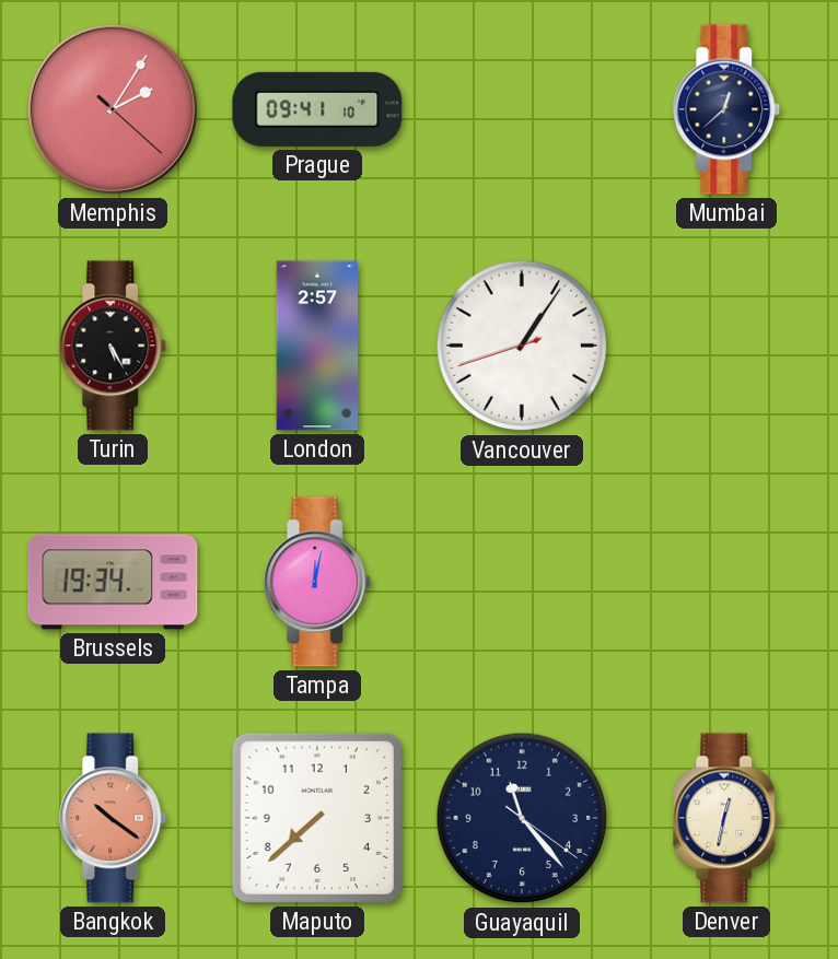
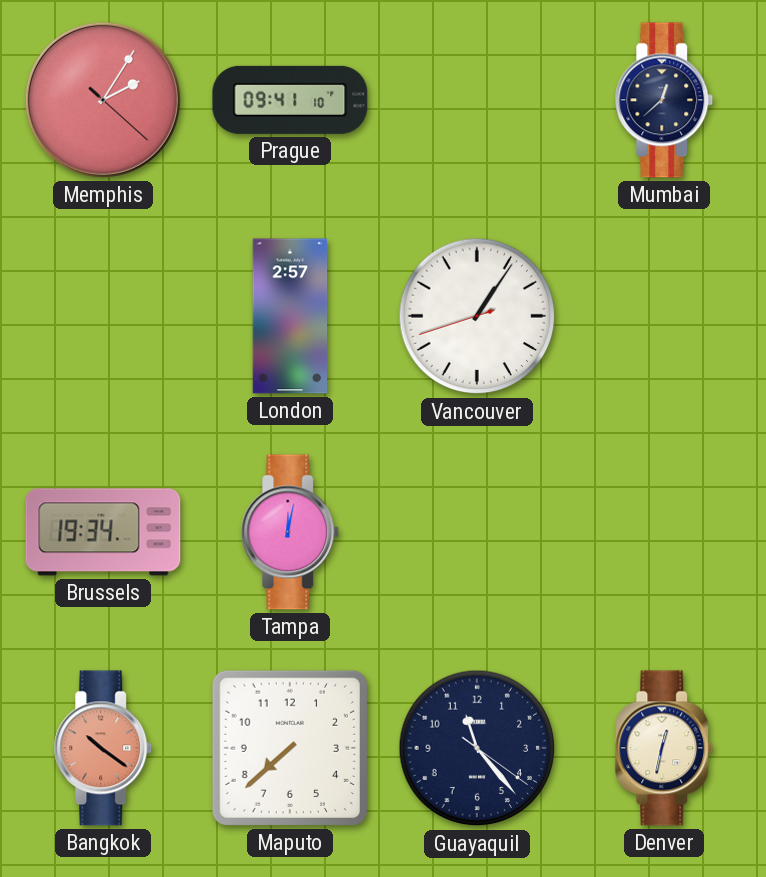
Turin: 5:25 -> none (113, 346)
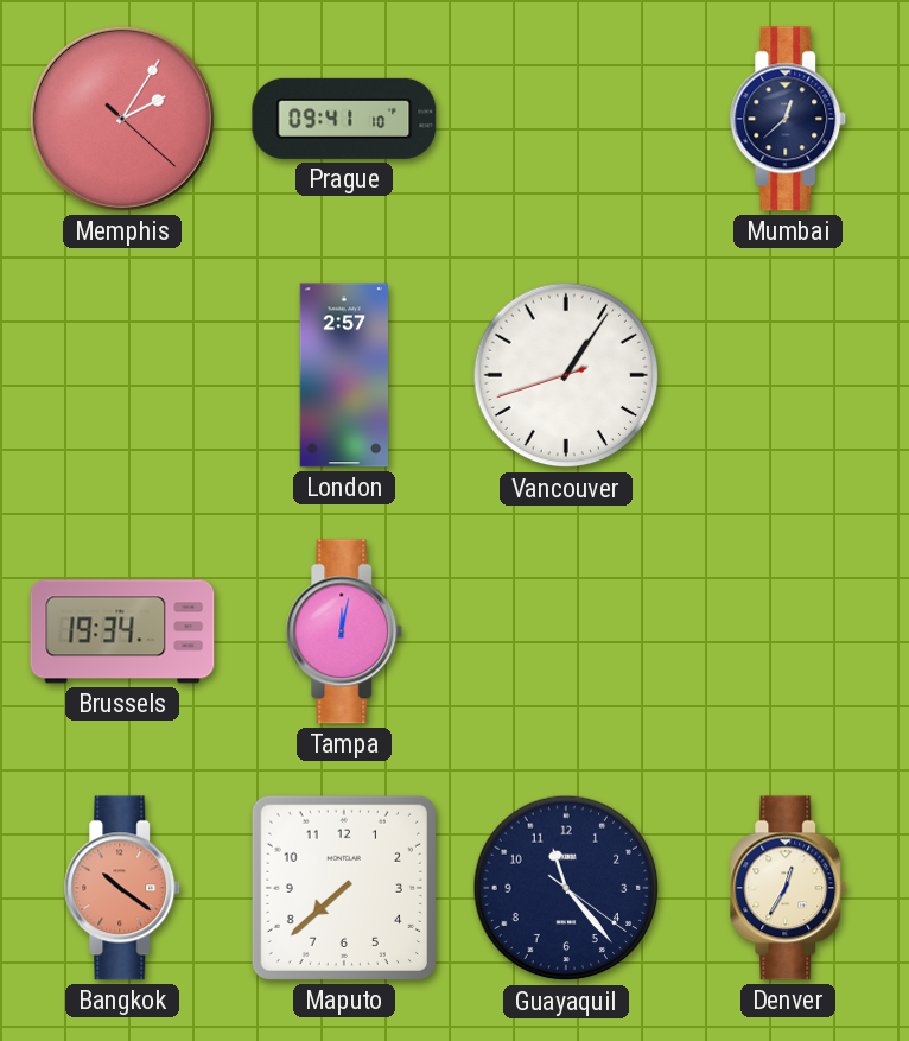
Denver: 12:32 -> 12:35 (788, 888)
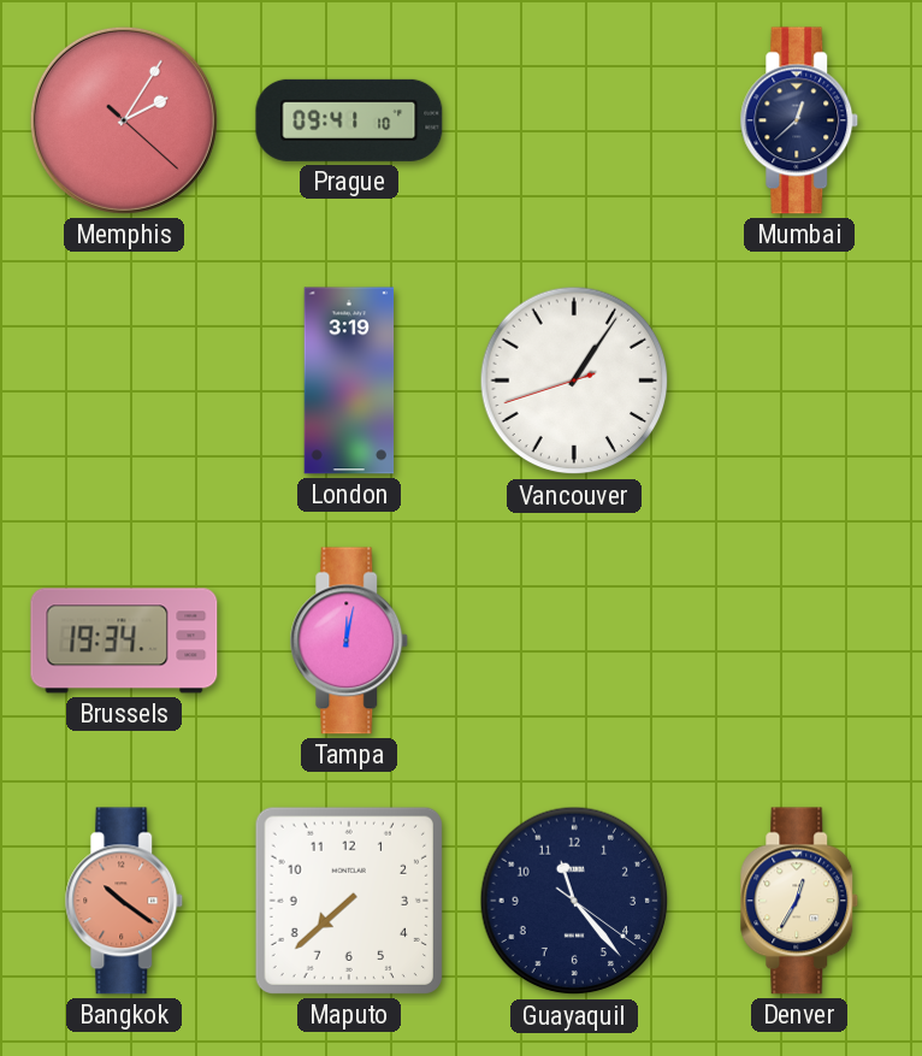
London: 2:57 -> 3:19 (349, 380)
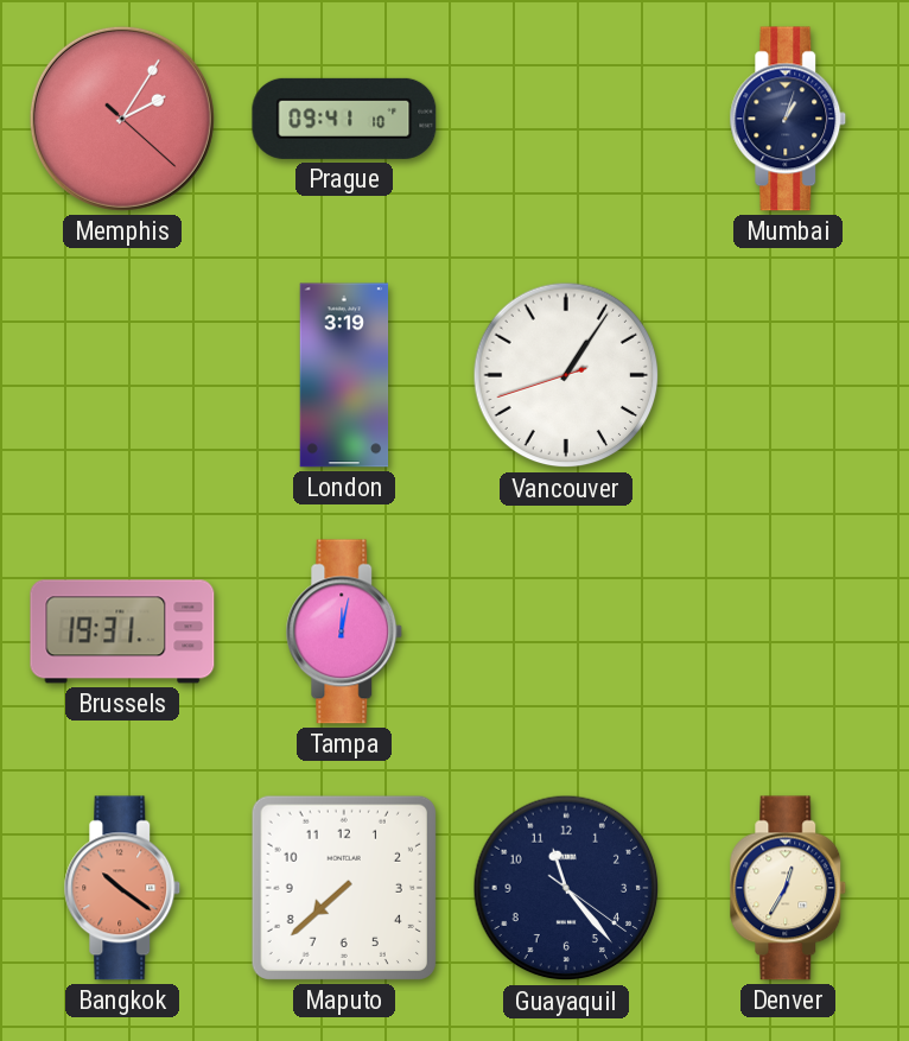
Mumbai: 12:38 -> 1:03 (788, 119)
Brussels: 19:34 -> 19:31 (122, 631)
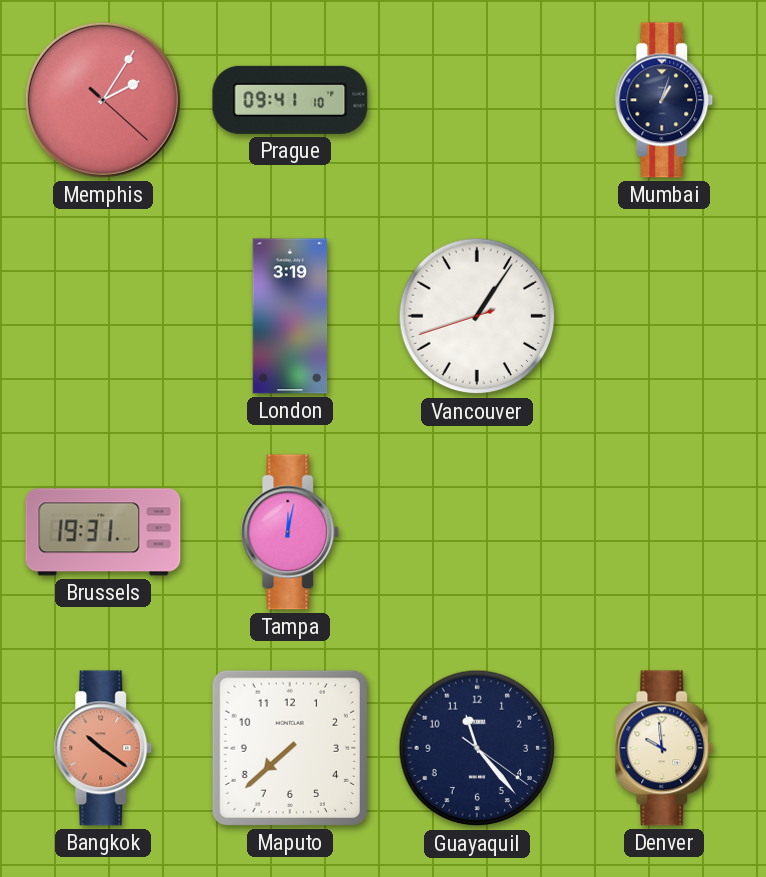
Denver: 12:35 -> 9:59 (664, 748)
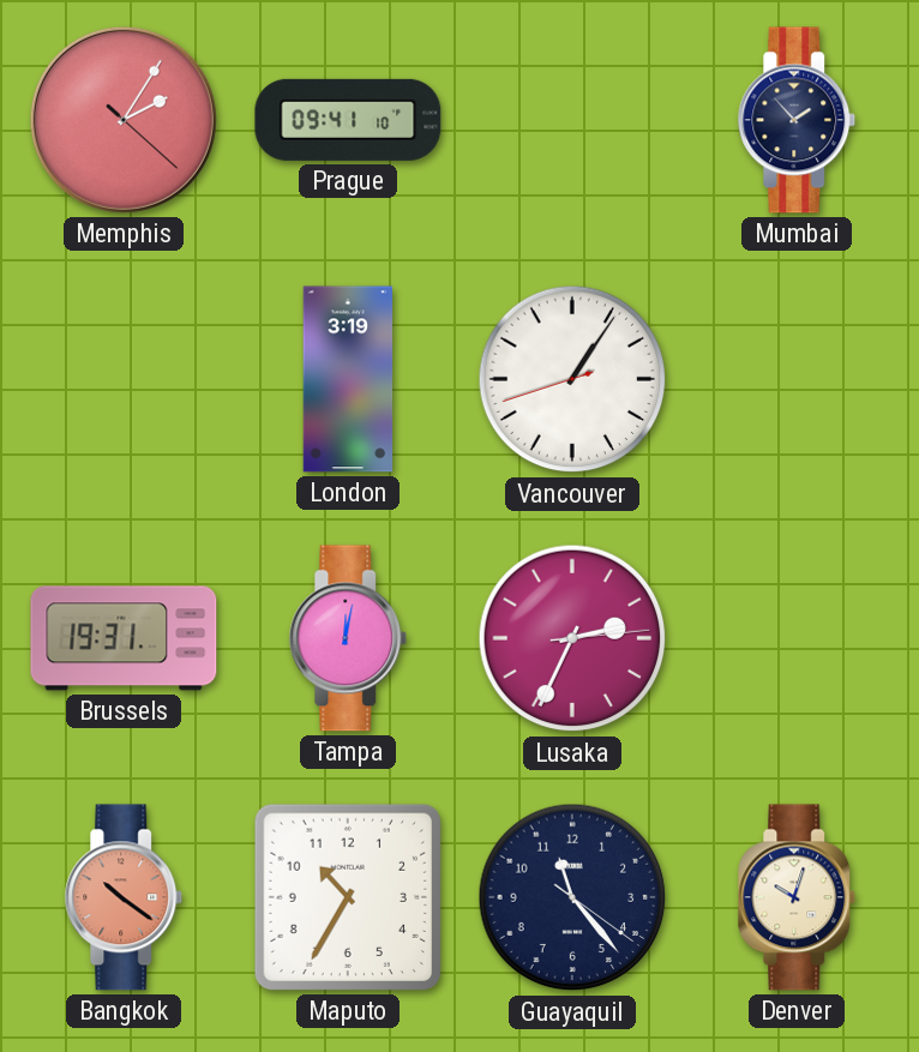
Mumbai: 1:03 -> 1:53 (797, 120)
Lusaka: none -> 2:34 (572, 638)
Maputo: 7:38 -> 10:35 (348, 897)
Denver: 9:59 -> 10:03 (797, 897)
